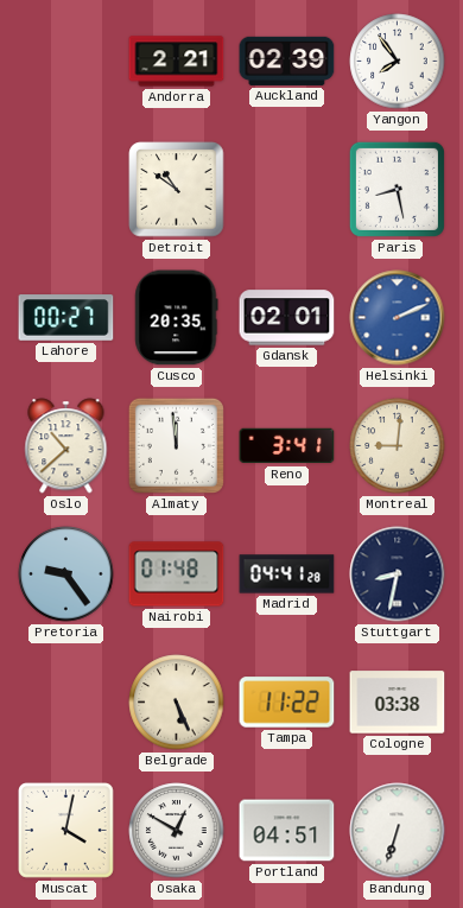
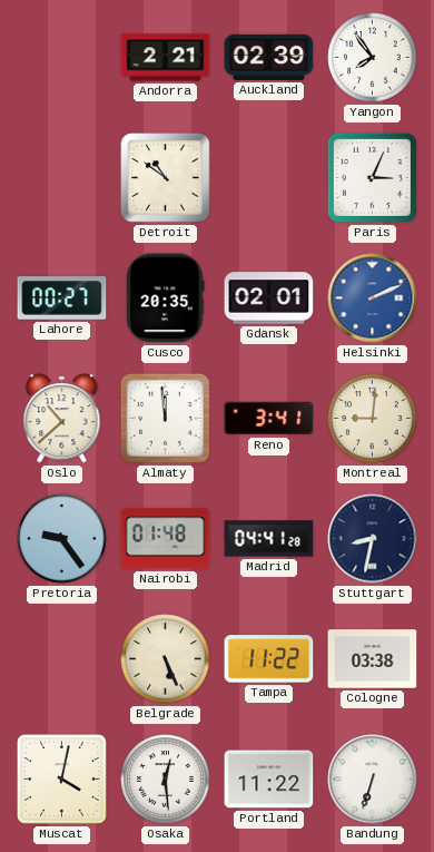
Paris: 8:28 -> 3:04 (372, 177)
Osaka: 12:50 -> 12:29 (166, 780)
Portland: 04:51 -> 11:22 (269, 780)
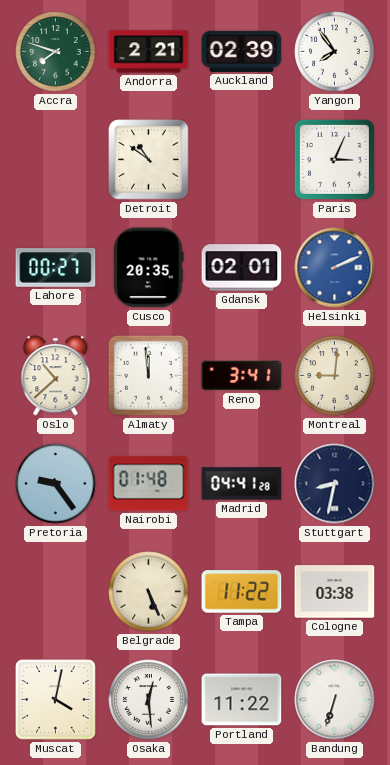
Accra: none -> 7:48 (56, 52)
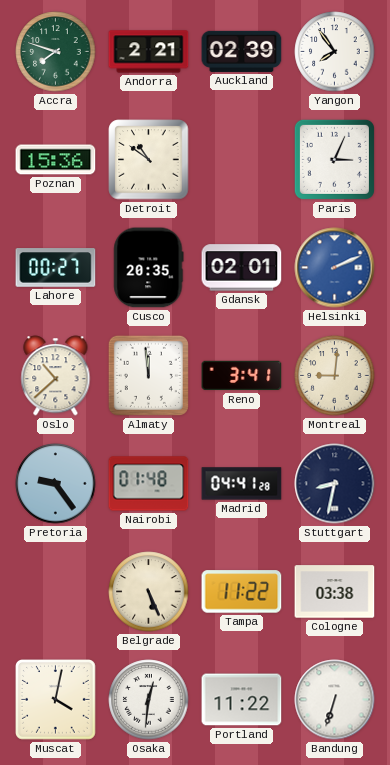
Poznan: none -> 15:36 (56, 160)
Osaka: 12:29 -> 12:31 (149, 700)
